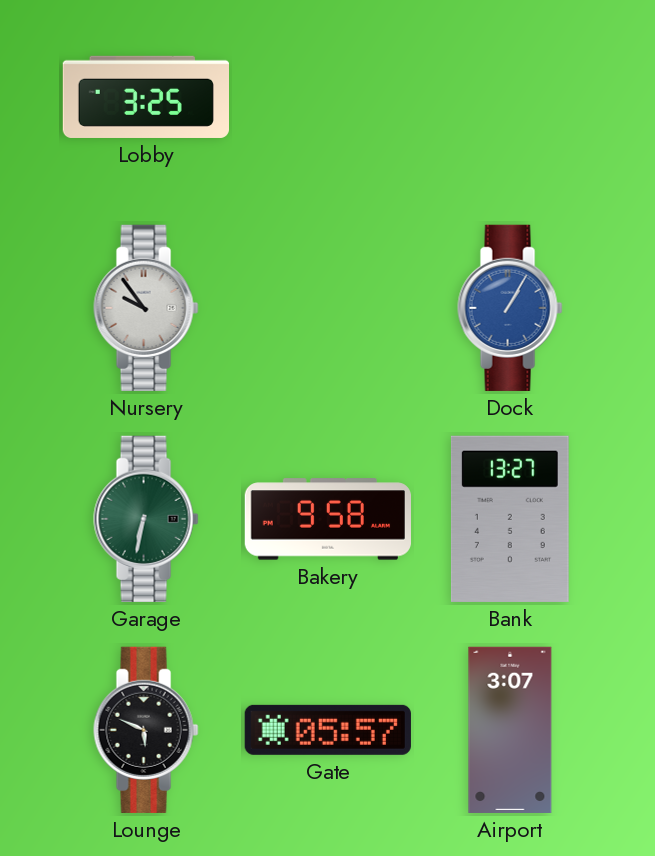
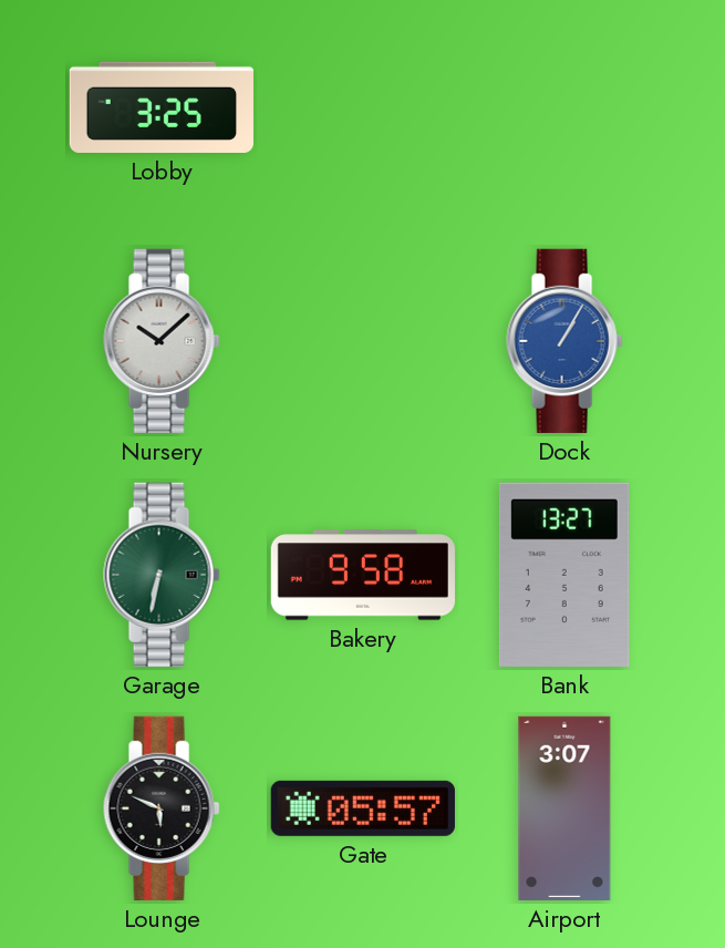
Nursery: 9:54 -> 10:08 (162, 341)
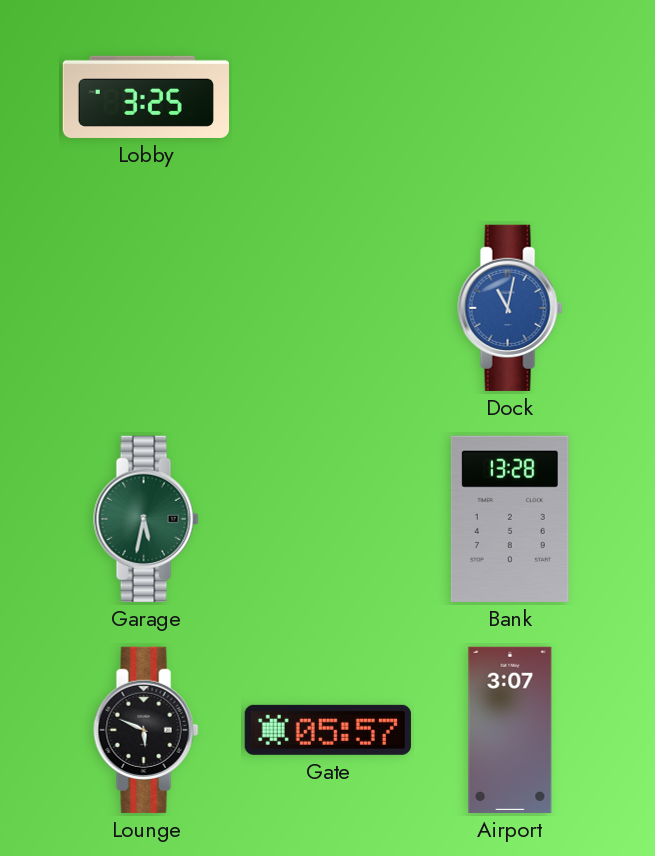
Nursery: 10:08 -> none (162, 341)
Dock: 1:05 -> 11:02 (510, 308)
Garage: 6:32 -> 5:32 (146, 519)
Bakery: 9:58 -> none (363, 575)
Bank: 13:27 -> 13:28 (510, 519)
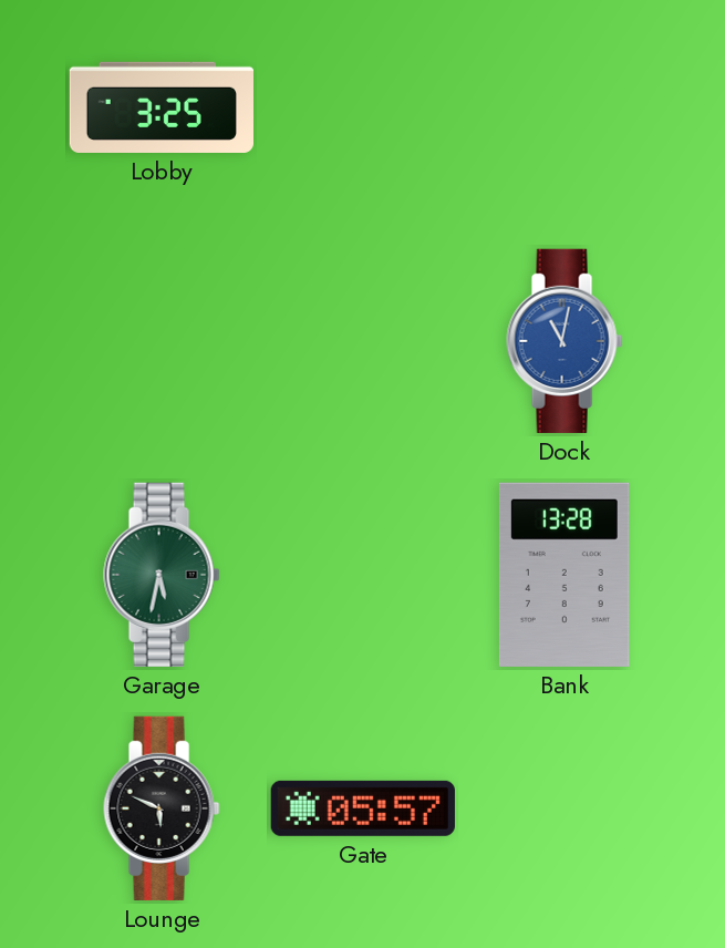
Airport: 3:07 -> none (510, 730)
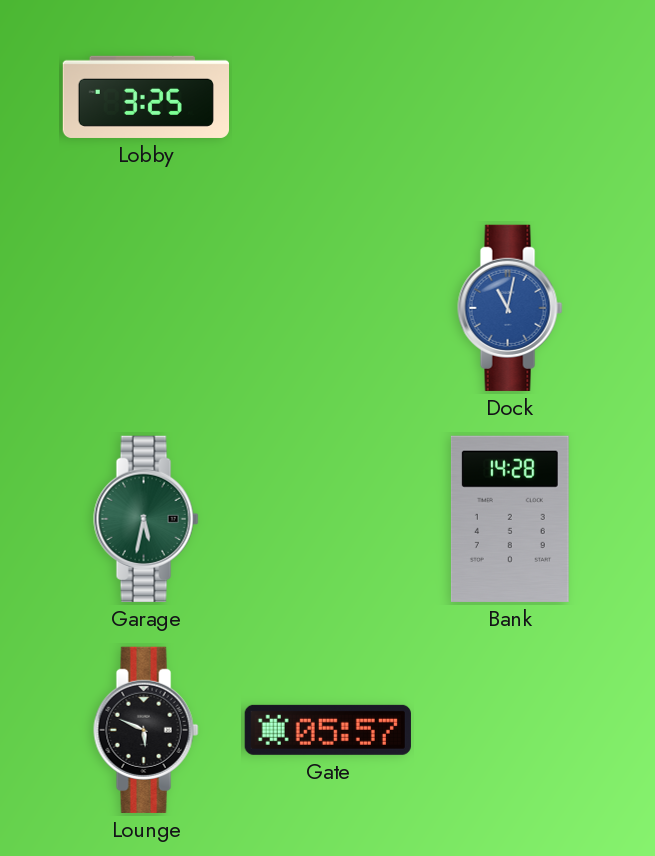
Bank: 13:28 -> 14:28 (510, 519)
